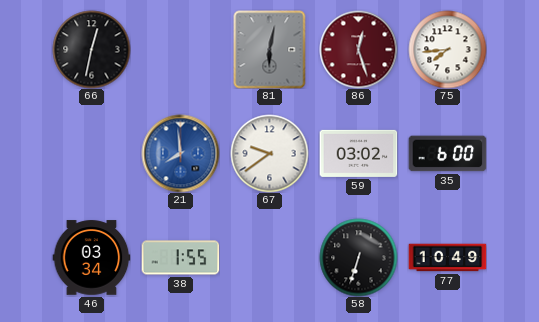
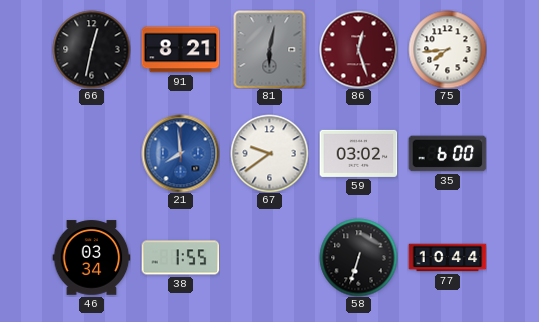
91: none -> 8:21 (180, 50)
77: 10:49 -> 10:44 (447, 258)
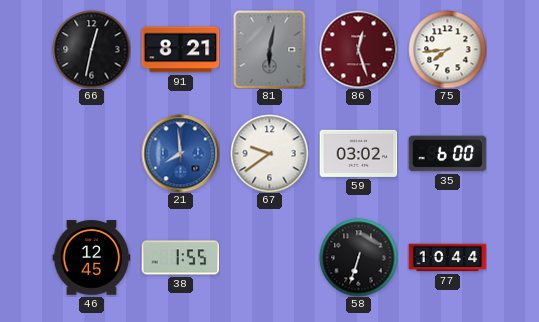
46: 03:34 -> 12:45 (91, 258)
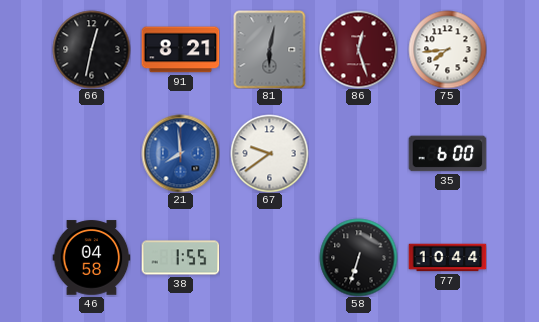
59: 03:02 -> none (358, 153)
46: 12:45 -> 04:58 (91, 258)
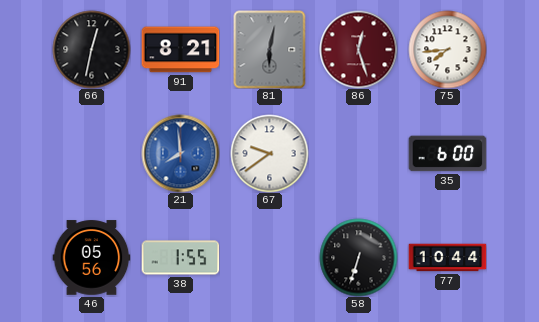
46: 04:58 -> 05:56 (91, 258)
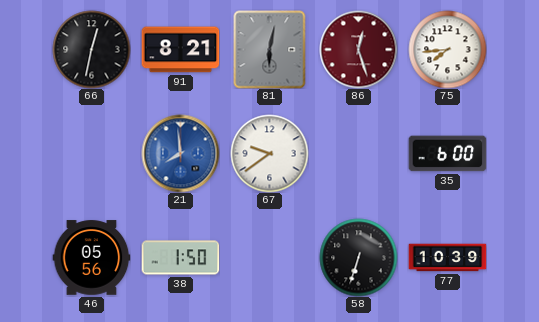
38: 1:55 -> 1:50 (180, 258)
77: 10:44 -> 10:39 (447, 258)
